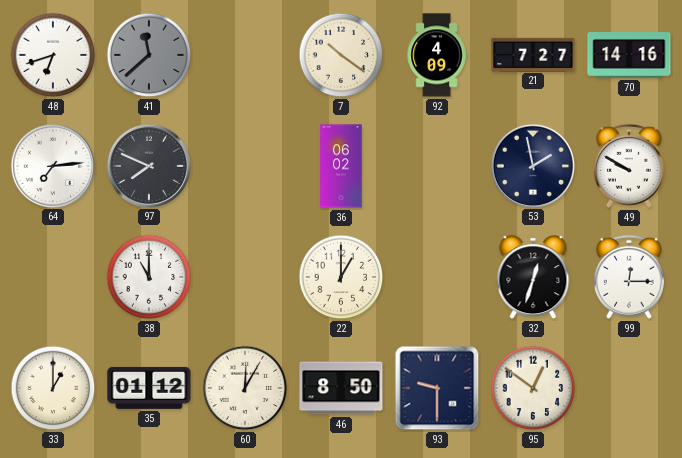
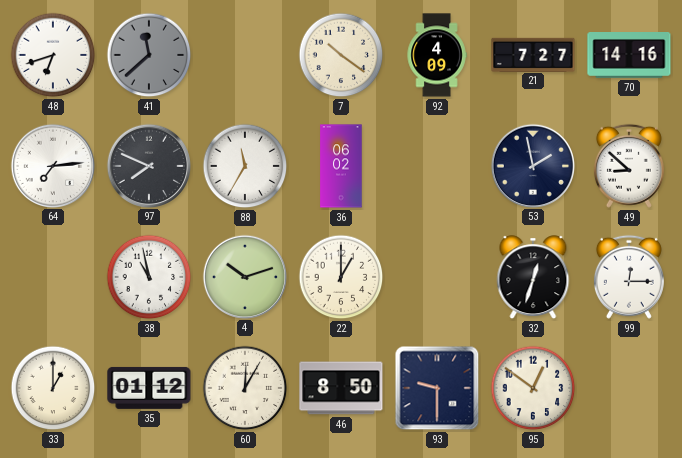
88: none -> 11:35 (245, 166)
49: 9:50 -> 8:52 (629, 166)
38: 11:00 -> 10:58 (149, 277)
4: none -> 10:12 (244, 276)
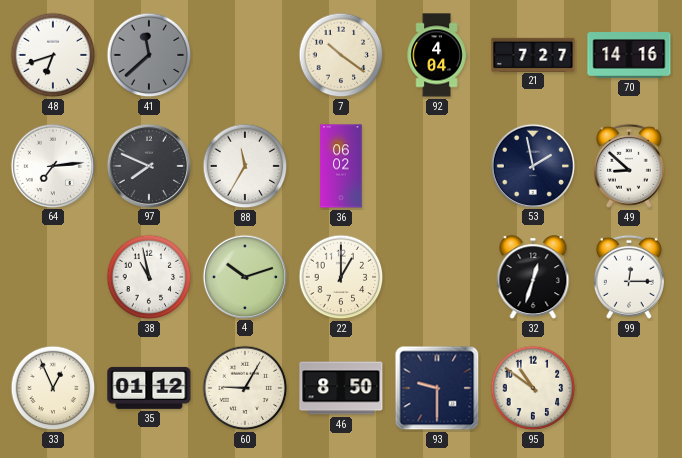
92: 4:09 -> 4:04 (437, 55)
33: 1:00 -> 12:56 (53, 388)
60: 12:05 -> 9:05 (245, 388)
95: 12:51 -> 10:51 (533, 388)
